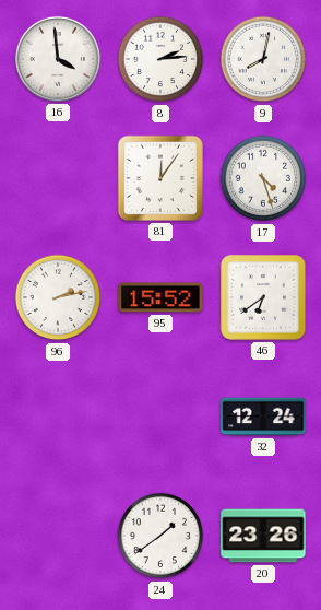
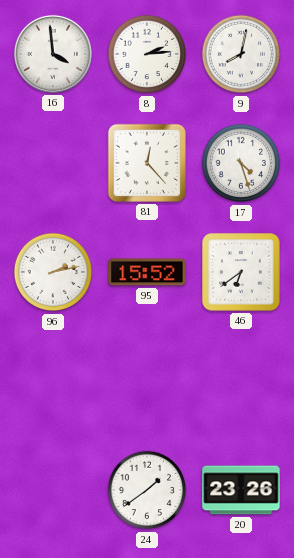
81: 12:06 -> 12:23 (147, 163)
32: 12:24 -> none (263, 417)
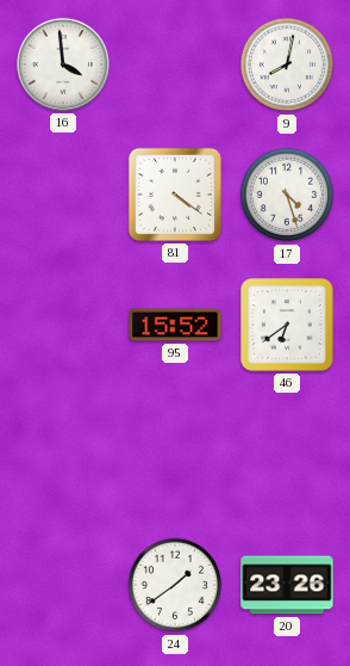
8: 2:14 -> none (147, 54)
81: 12:23 -> 4:21 (175, 195)
96: 2:13 -> none (53, 272)
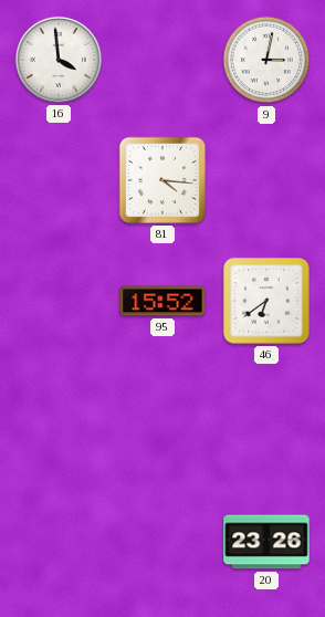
9: 8:02 -> 3:02 (266, 60)
81: 4:21 -> 4:16 (162, 180)
17: 4:27 -> none (287, 195)
24: 1:39 -> none (175, 585)
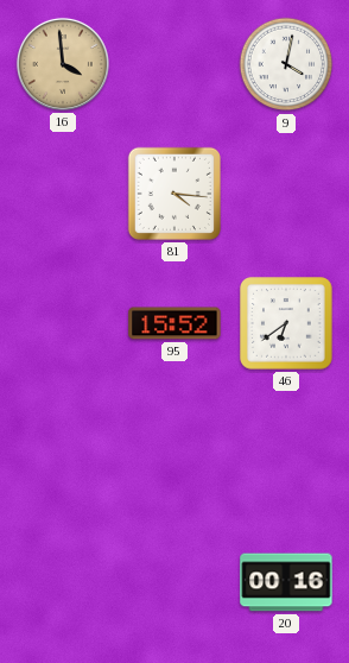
16 dial: white -> champagne (63, 64)
9: 3:02 -> 4:02 (286, 64)
20: 23:26 -> 00:16 (286, 582)
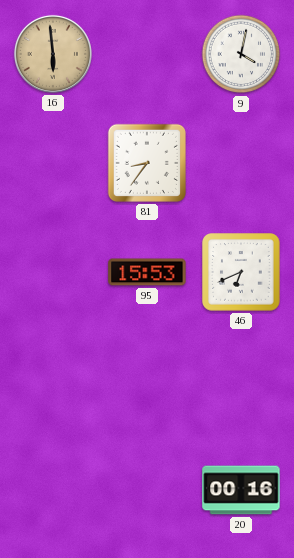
16: 3:59 -> 5:59 (53, 54)
81: 4:16 -> 8:36 (147, 163)
95: 15:52 -> 15:53 (147, 272)
46: 6:39 -> 6:41 (241, 272)
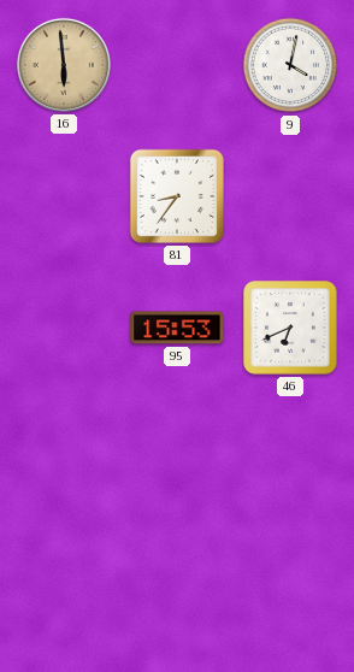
20: 00:16 -> none (241, 490)
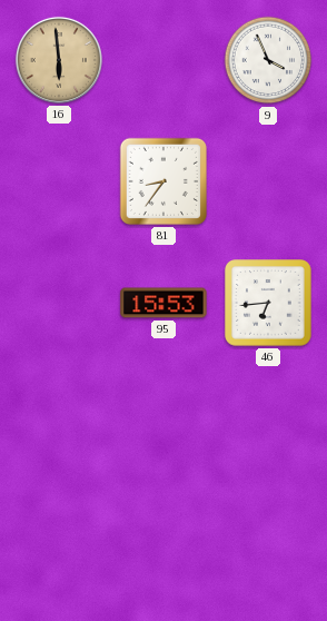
9: 4:02 -> 3:56 (268, 60)
46: 6:41 -> 6:44 (268, 303)
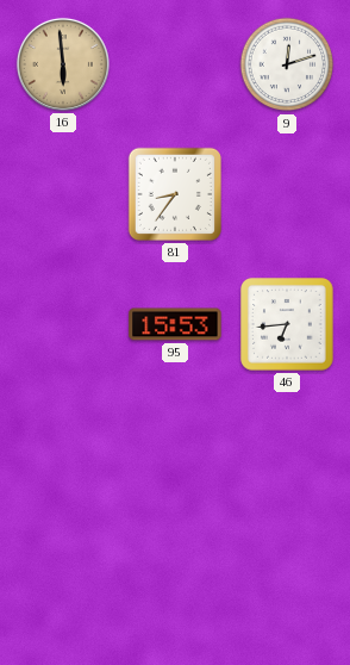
9: 3:56 -> 12:12 (287, 64)
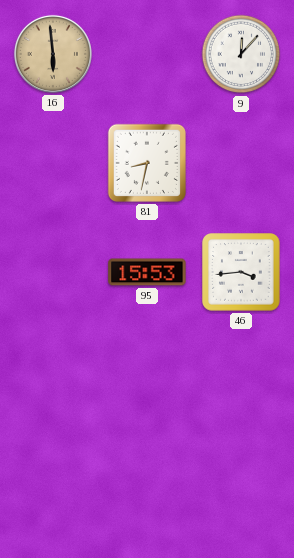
9: 12:12 -> 12:07 (241, 54)
81: 8:36 -> 8:32 (147, 163)
46: 6:44 -> 3:44 (241, 272)
